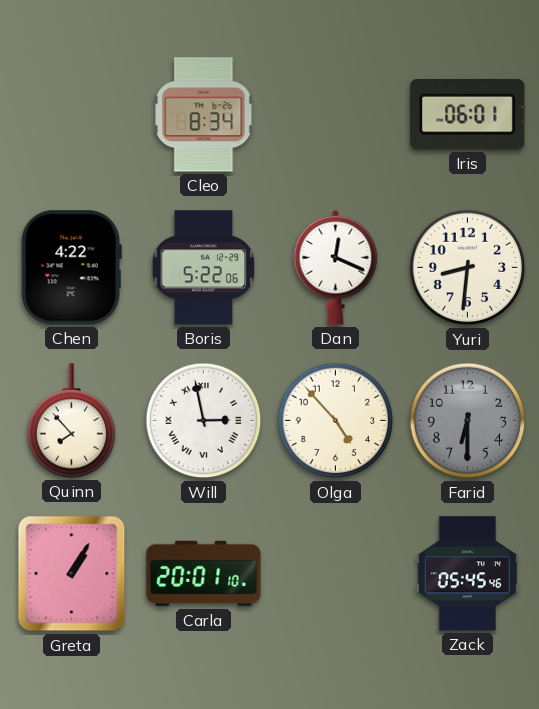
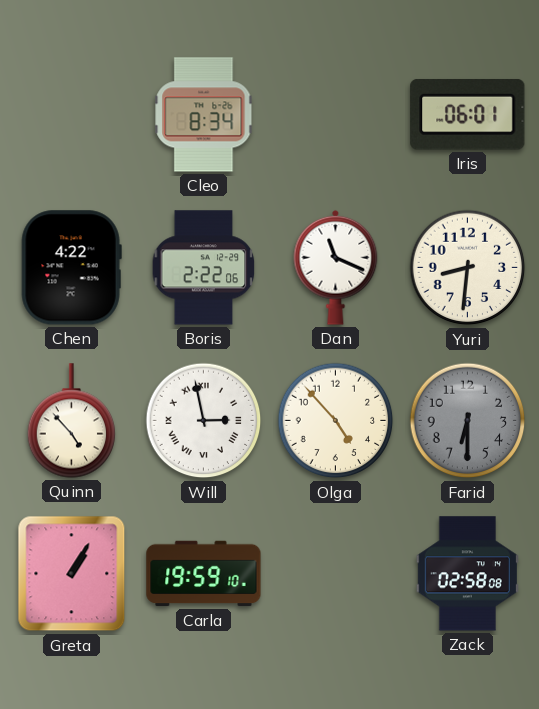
Boris: 5:22 -> 2:22 (204, 268)
Dan: 12:19 -> 11:19 (336, 267)
Quinn: 7:53 -> 4:53 (72, 421)
Carla: 20:01 -> 19:59 (204, 574)
Zack: 05:45 -> 02:58 (467, 574)
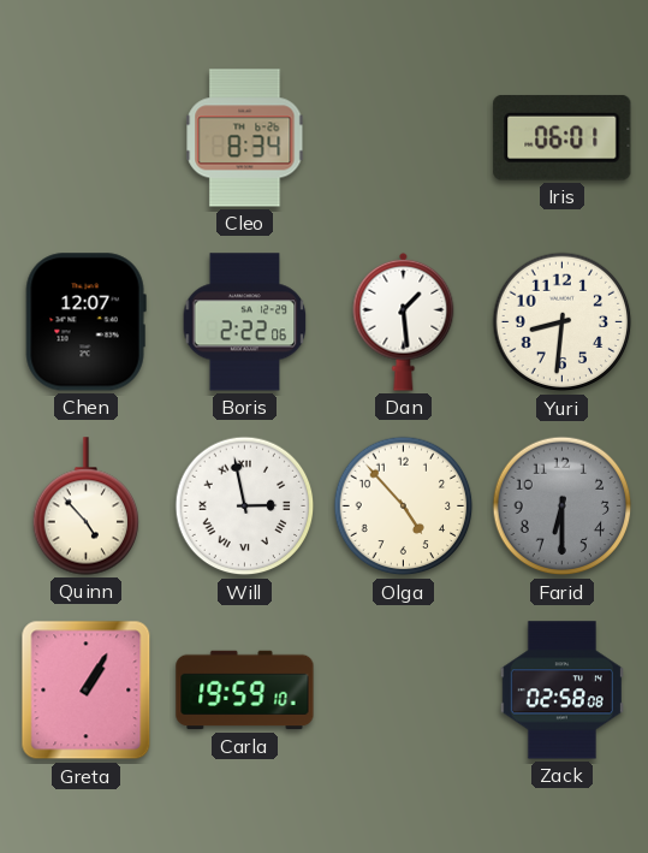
Chen: 4:22 -> 12:07 (85, 322)
Dan: 11:19 -> 1:29 (404, 321)
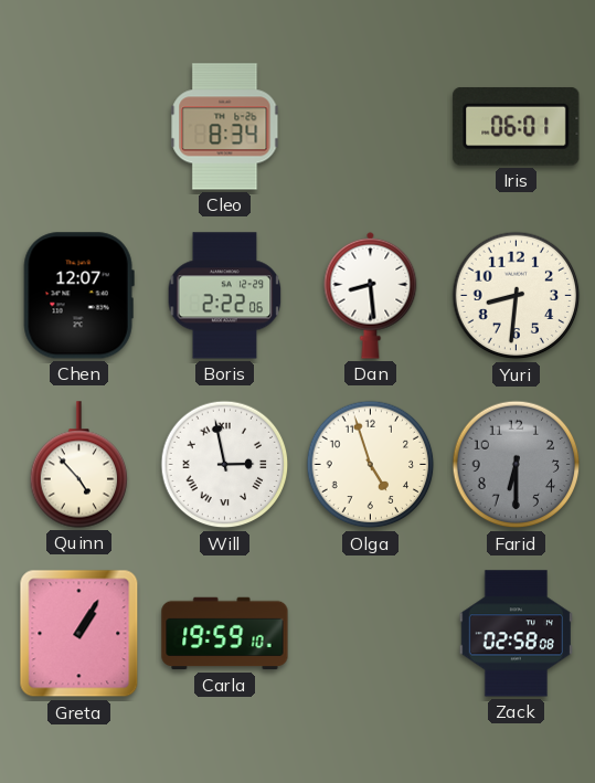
Dan: 1:29 -> 8:29 (371, 295)
Olga: 4:53 -> 4:57 (371, 465)
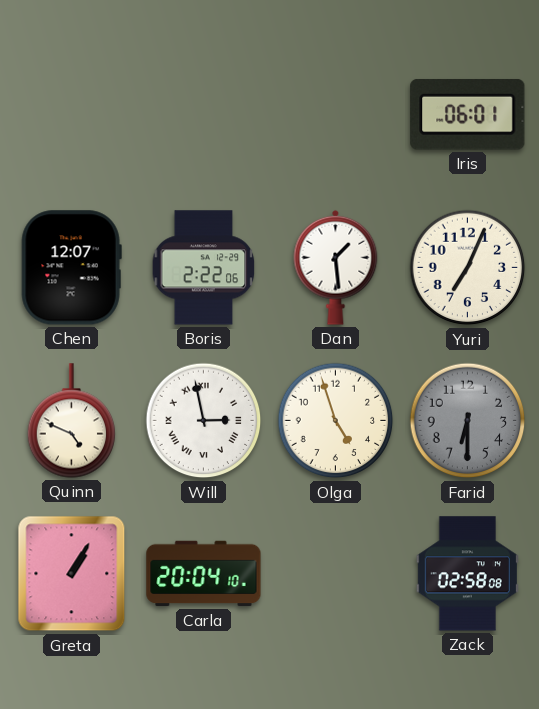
Cleo: 8:34 -> none (225, 127)
Dan: 8:29 -> 1:29 (336, 267)
Yuri: 8:31 -> 7:04 (468, 268)
Quinn: 4:53 -> 4:49 (72, 421)
Carla: 19:59 -> 20:04 (204, 574)
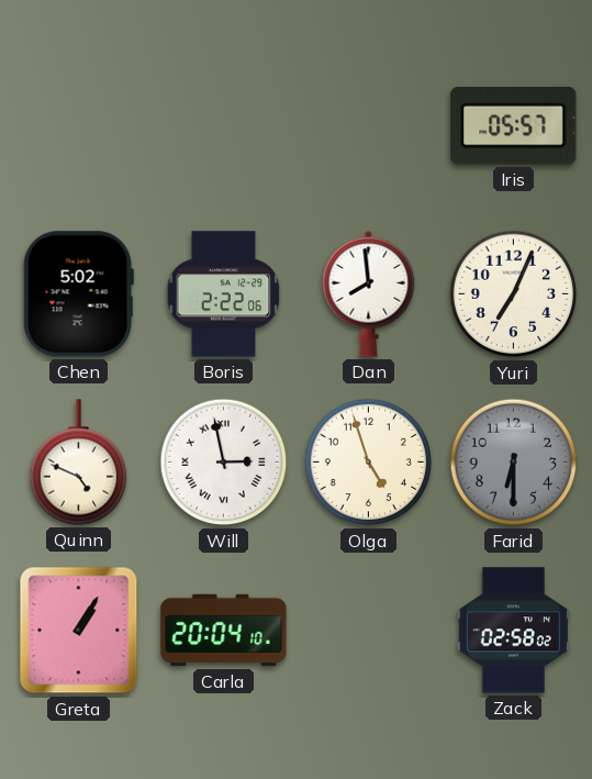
Iris: 06:01 -> 05:57 (514, 125)
Chen: 12:07 -> 5:02 (78, 294)
Dan: 1:29 -> 7:59 (369, 293)
Zack: 02:58:08 -> 02:58:02 (513, 631)
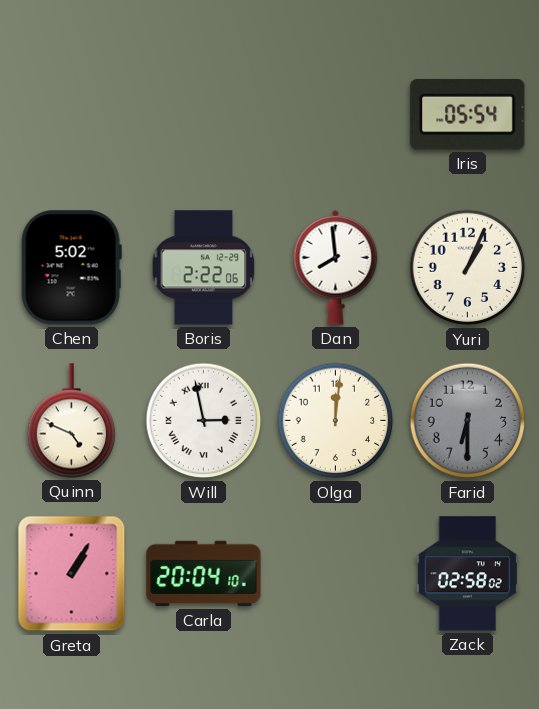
Iris: 05:57 -> 05:54 (468, 114)
Yuri: 7:04 -> 1:04 (468, 268)
Olga: 4:57 -> 12:01 (336, 421)
